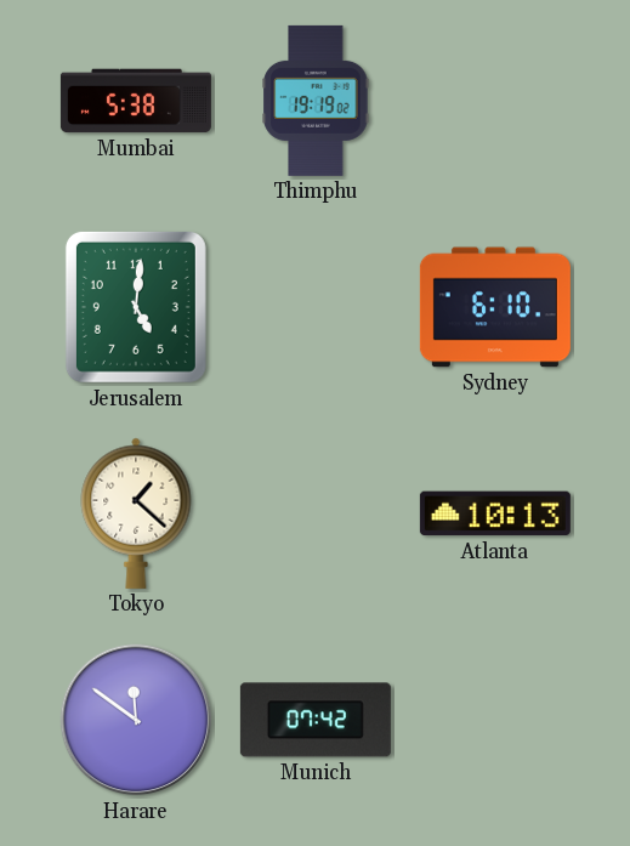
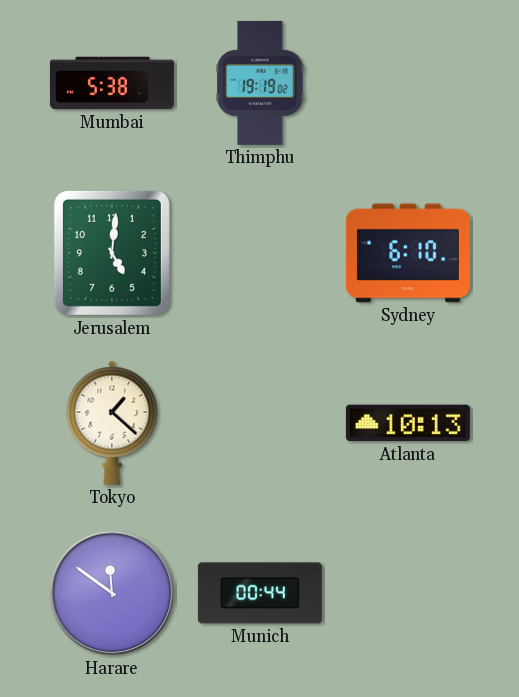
Munich: 07:42 -> 00:44 (260, 593)
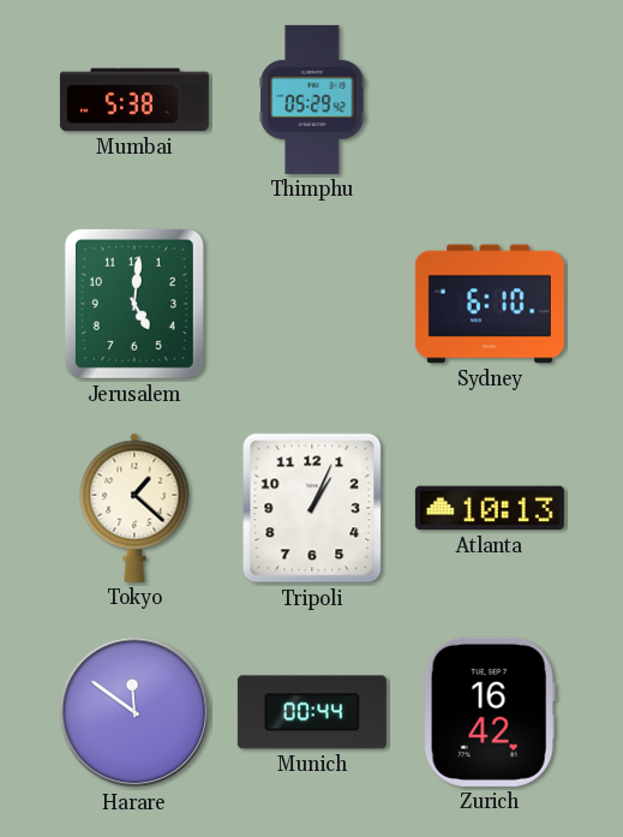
Thimphu: 19:19 -> 05:29 (312, 100)
Tripoli: none -> 1:04 (312, 508)
Zurich: none -> 16:42 (490, 712)
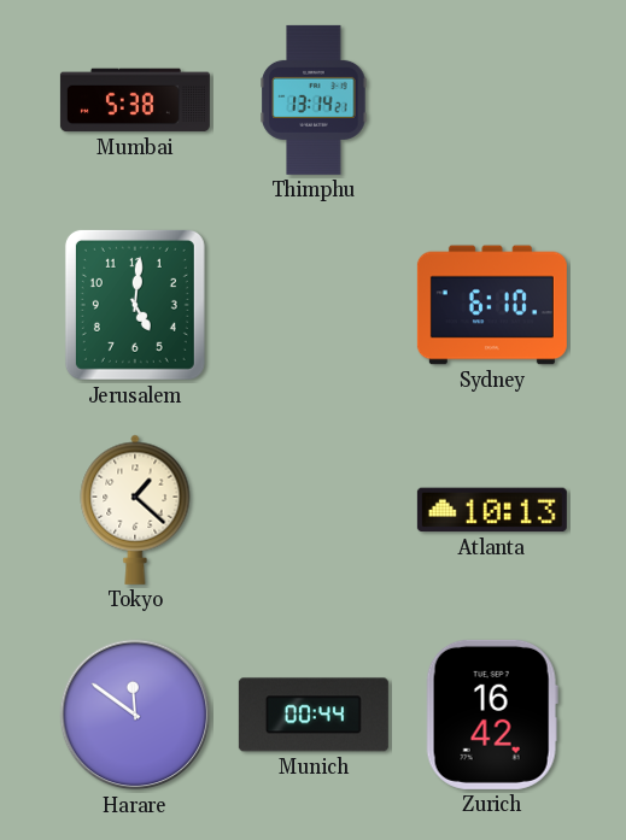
Thimphu: 05:29 -> 13:14 (314, 100)
Tripoli: 1:04 -> none (312, 508)
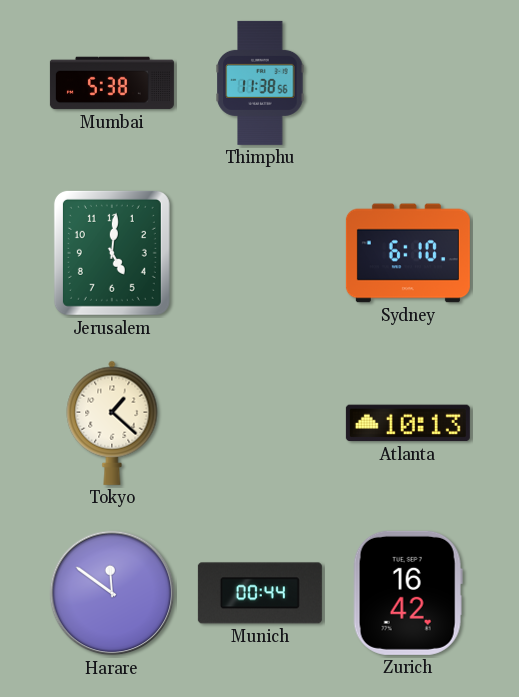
Thimphu: 13:14 -> 11:38 (260, 83)
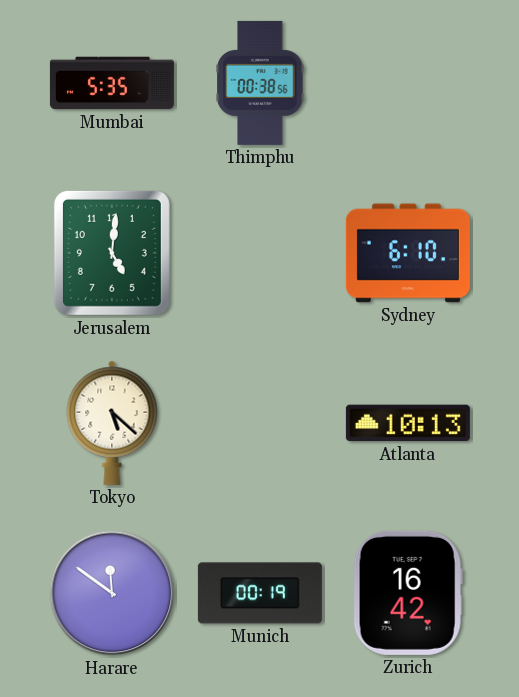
Mumbai: 5:38 -> 5:35 (112, 83)
Thimphu: 11:38 -> 00:38 (260, 83)
Tokyo: 1:22 -> 5:22 (112, 423)
Munich: 00:44 -> 00:19 (260, 593)
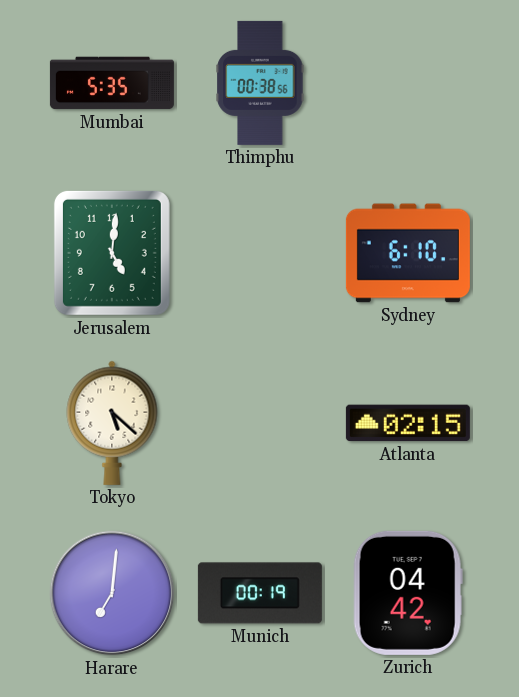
Atlanta: 10:13 -> 02:15 (408, 423)
Harare: 11:51 -> 7:01 (112, 593)
Zurich: 16:42 -> 04:42 (408, 593)
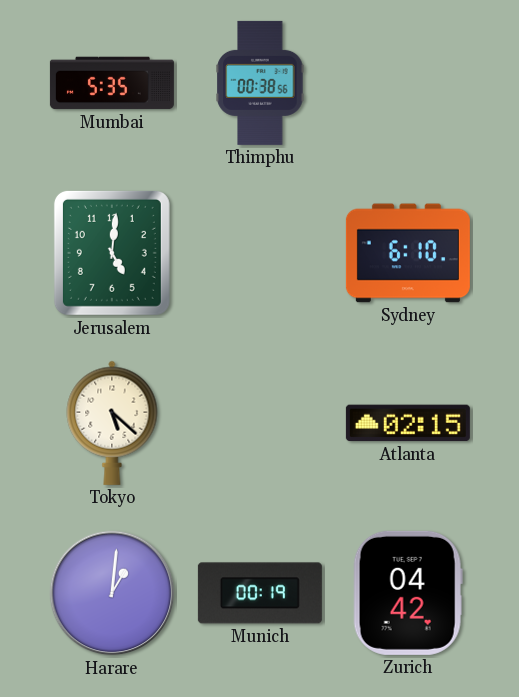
Harare: 7:01 -> 1:01 (112, 593)
